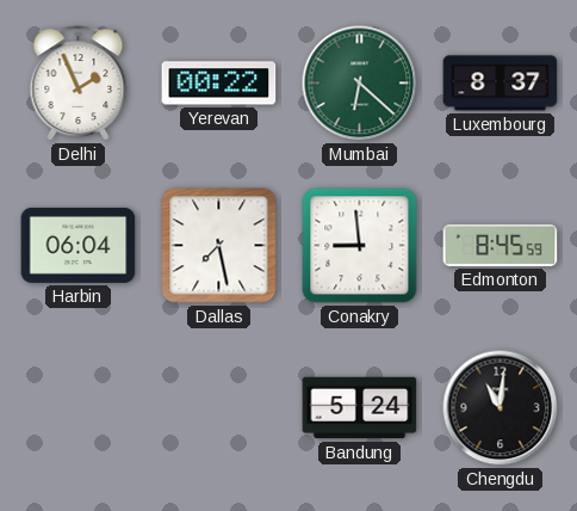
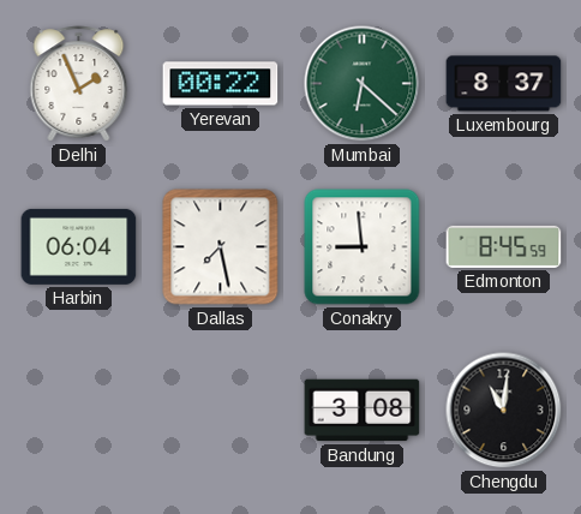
Bandung: 5:24 -> 3:08 (363, 411)
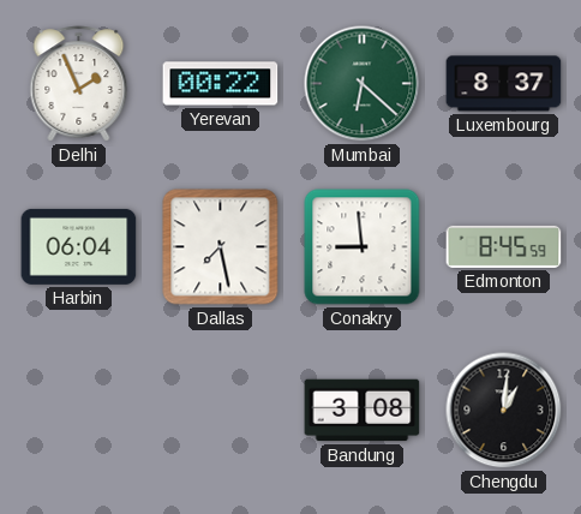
Chengdu: 11:01 -> 1:01 (504, 411)
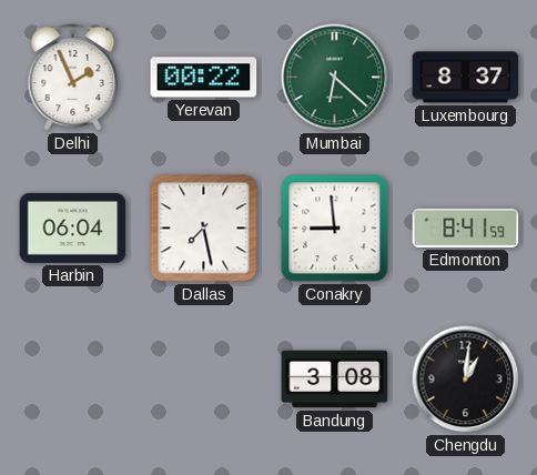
Edmonton: 8:45 -> 8:41 (466, 228)
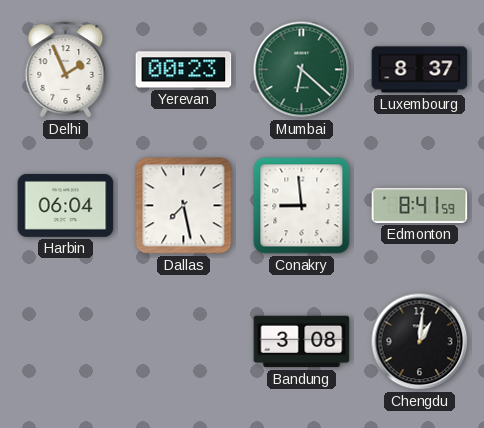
Yerevan: 00:22 -> 00:23 (184, 70)
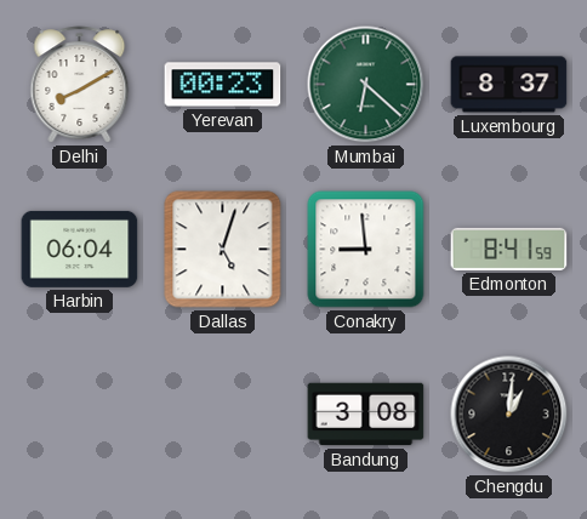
Delhi: 1:56 -> 8:10 (80, 85)
Dallas: 7:28 -> 5:03 (223, 250)
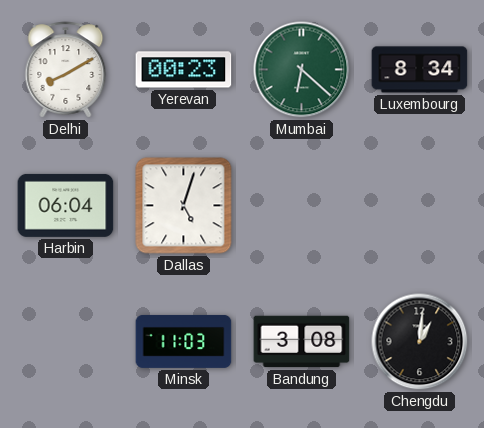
Luxembourg: 8:37 -> 8:34 (420, 70)
Conakry: 8:59 -> none (366, 250)
Edmonton: 8:41 -> none (509, 249)
Minsk: none -> 11:03 (184, 341)
